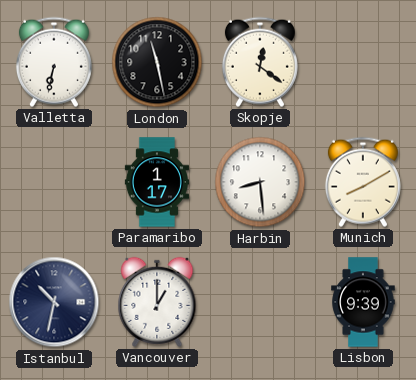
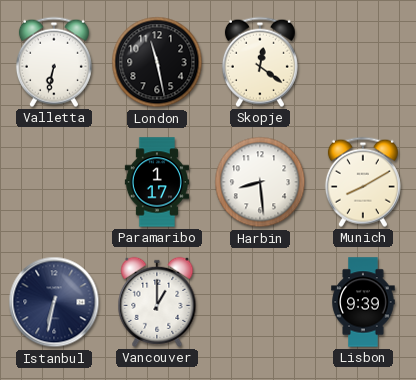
Istanbul: 10:32 -> 6:32 (54, 302)
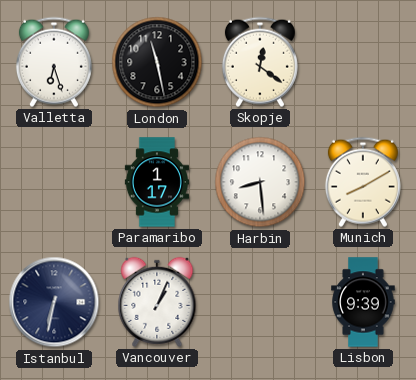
Valletta: 6:32 -> 6:27 (54, 62)
Vancouver: 1:00 -> 1:04 (157, 302)
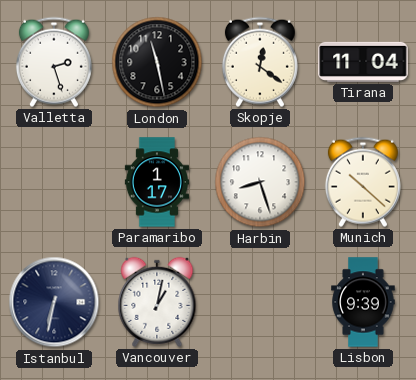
Valletta: 6:27 -> 2:27 (54, 62)
Tirana: none -> 11:04 (363, 62)
Harbin: 8:29 -> 8:27 (260, 182)
Munich: 8:10 -> 10:22 (363, 182)
Vancouver: 1:04 -> 1:02 (157, 302)
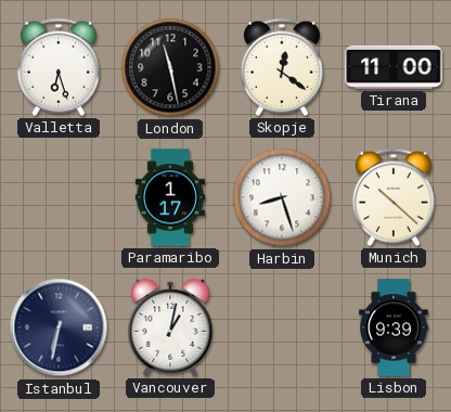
Valletta: 2:27 -> 6:27 (59, 67)
Tirana: 11:04 -> 11:00 (394, 67)
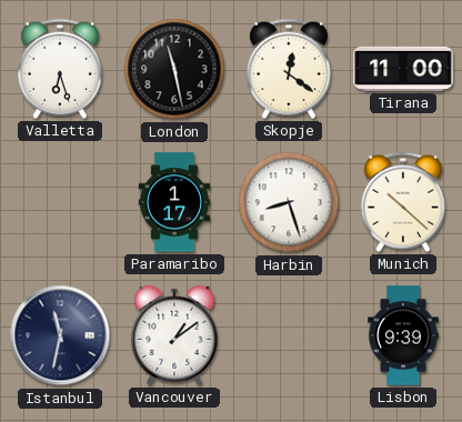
Istanbul: 6:32 -> 11:32 (60, 335)
Vancouver: 1:02 -> 1:09 (174, 335)
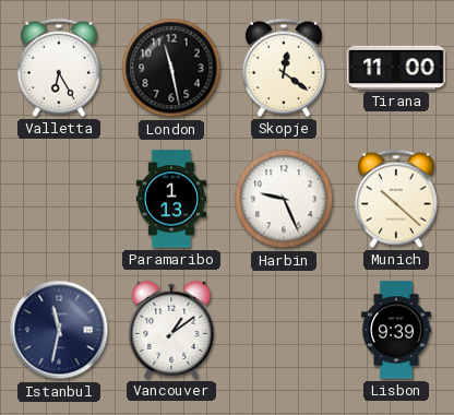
Valletta: 6:27 -> 6:25 (59, 68)
Paramaribo: 1:17 -> 1:13 (170, 199)
Harbin: 8:27 -> 9:26 (284, 199)
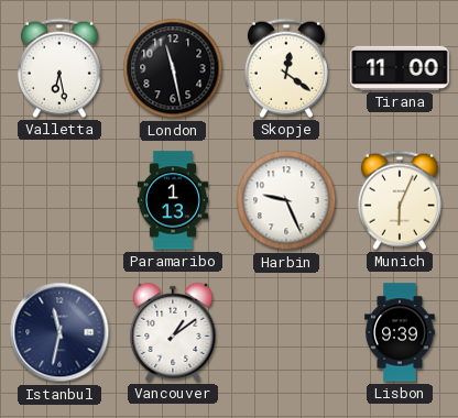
Valletta: 6:25 -> 6:28 (59, 68)
Munich: 10:22 -> 6:04 (400, 200)
